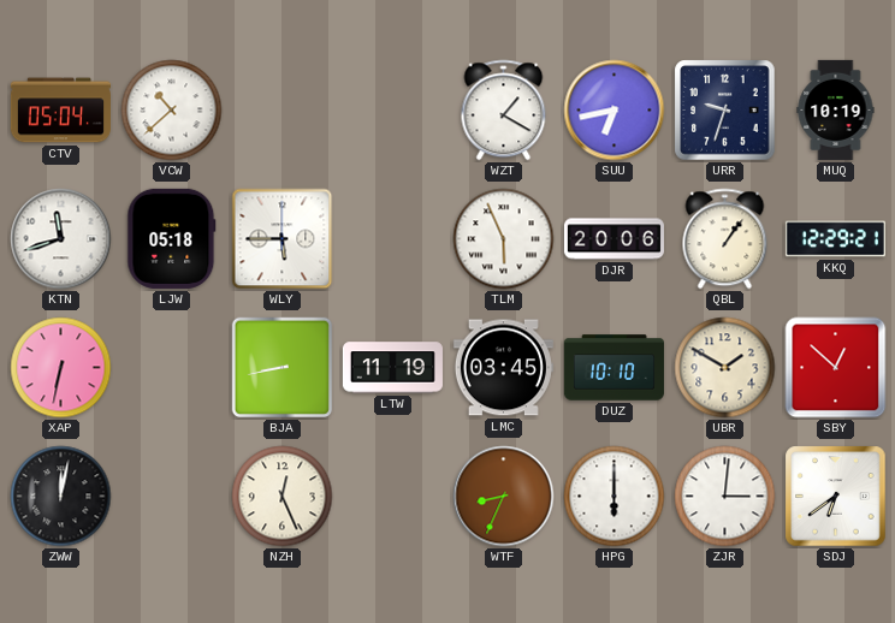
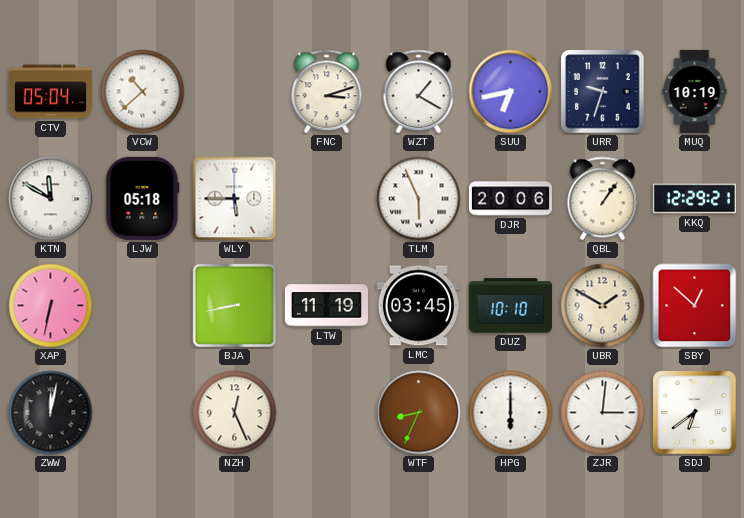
FNC: none -> 3:12 (327, 92)
KTN: 11:42 -> 11:50 (51, 199)
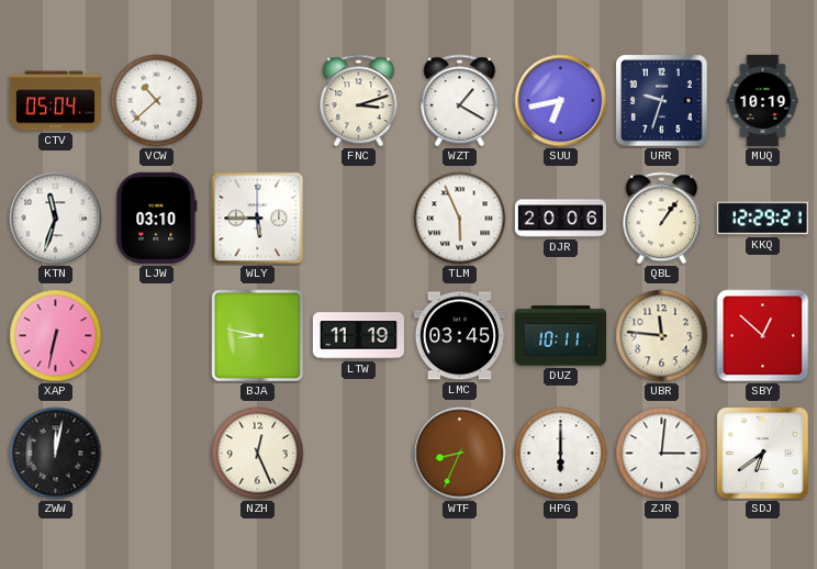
KTN: 11:50 -> 11:33 (56, 219)
LJW: 05:18 -> 03:10 (157, 217)
BJA: 8:43 -> 8:47 (258, 336)
DUZ: 10:10 -> 10:11 (560, 336)
UBR: 1:50 -> 11:46 (662, 336)
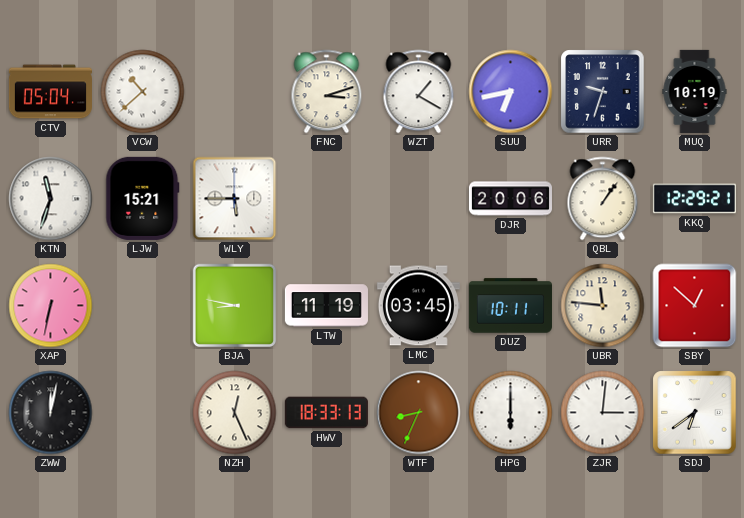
LJW: 03:10 -> 15:21 (143, 198)
TLM: 5:56 -> none (460, 219)
HWV: none -> 18:33 (326, 413)
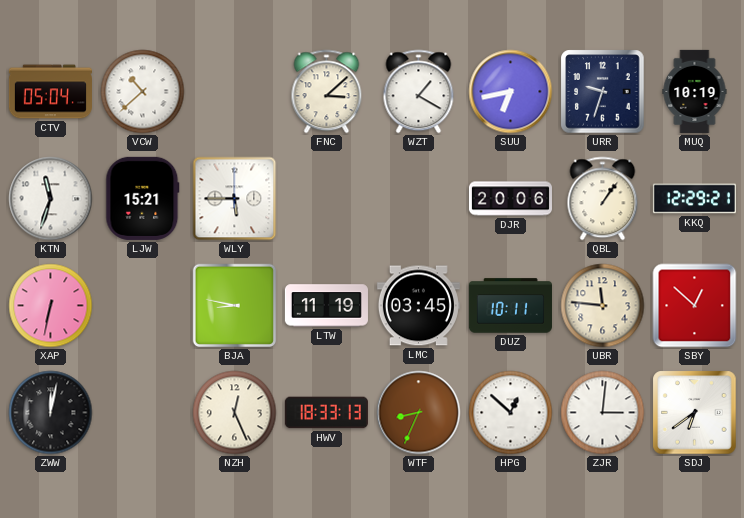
FNC: 3:12 -> 3:08 (327, 92)
HPG: 6:00 -> 12:52 (511, 413)
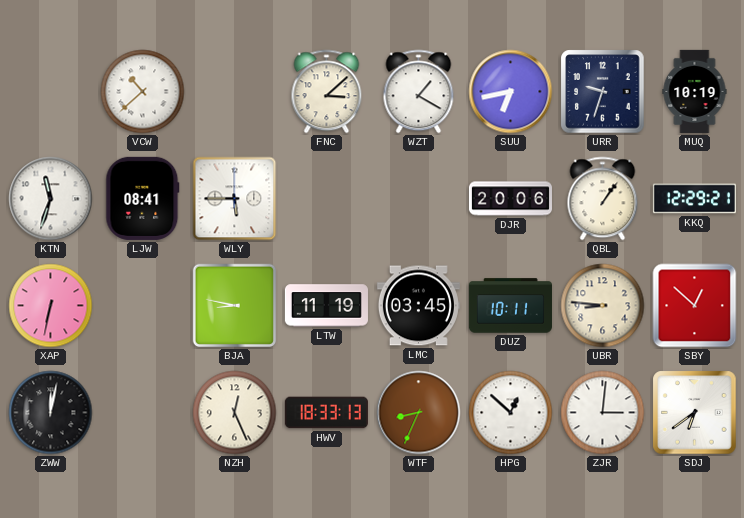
CTV: 05:04 -> none (50, 92)
LJW: 15:21 -> 08:41 (143, 198)
UBR: 11:46 -> 8:46 (603, 306)
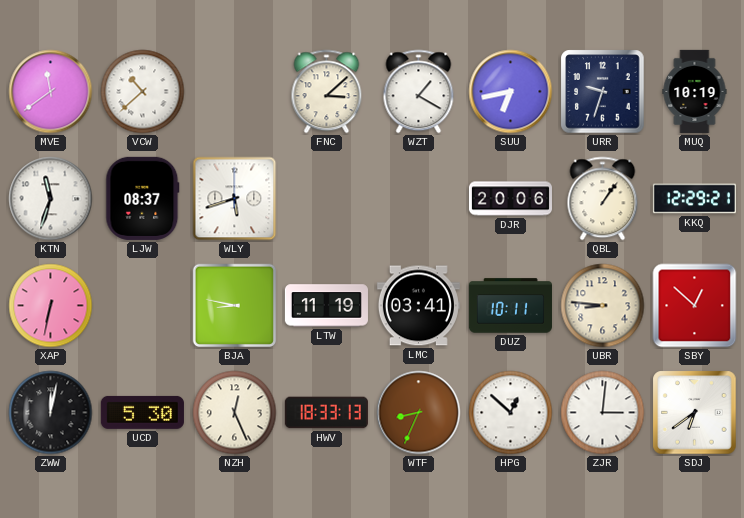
MVE: none -> 11:39 (51, 92)
LJW: 08:41 -> 08:37 (143, 198)
WLY: 5:45 -> 5:42 (235, 199)
LMC: 03:45 -> 03:41 (418, 306)
UCD: none -> 5:30 (142, 412)
